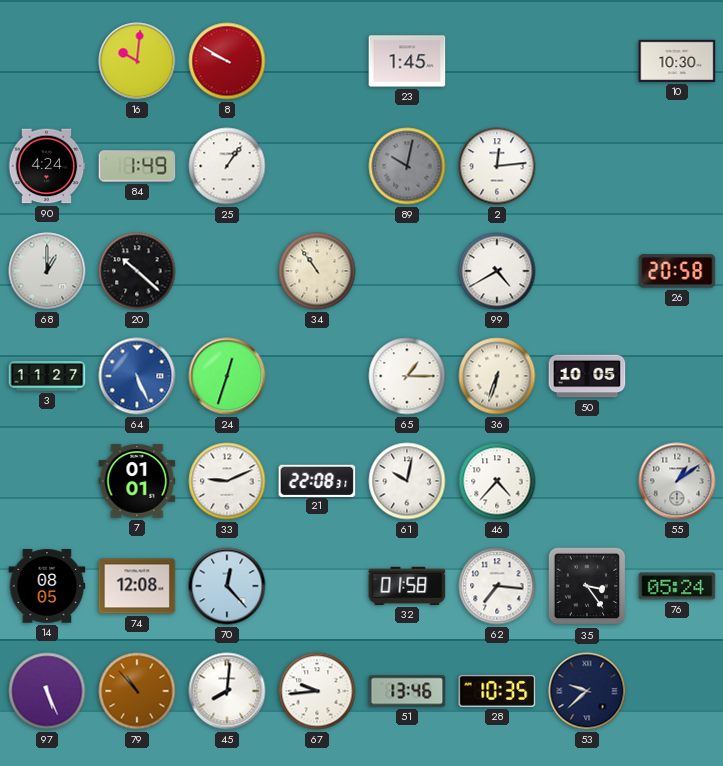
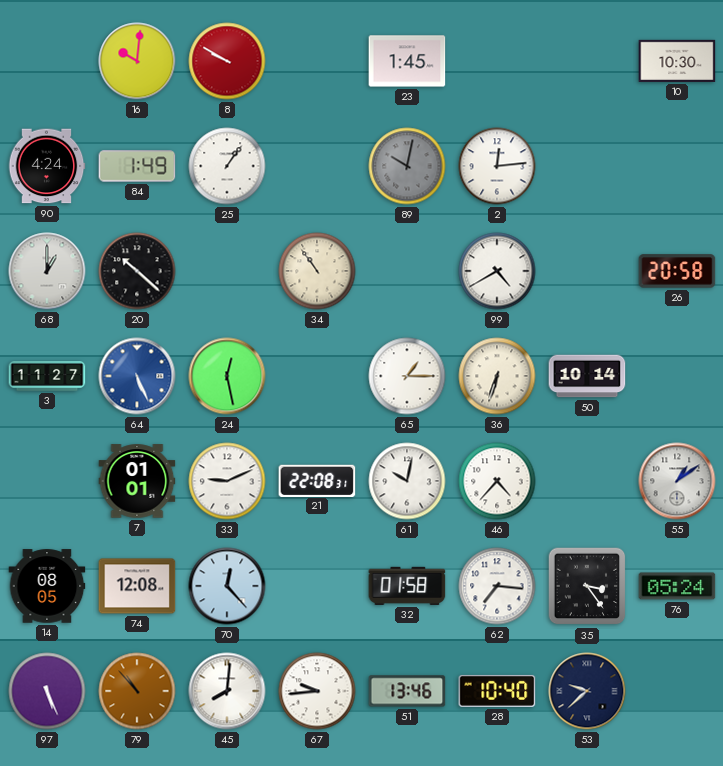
24: 12:33 -> 12:28 (227, 376)
50: 10:05 -> 10:14 (587, 376)
28: 10:35 -> 10:40 (497, 691)
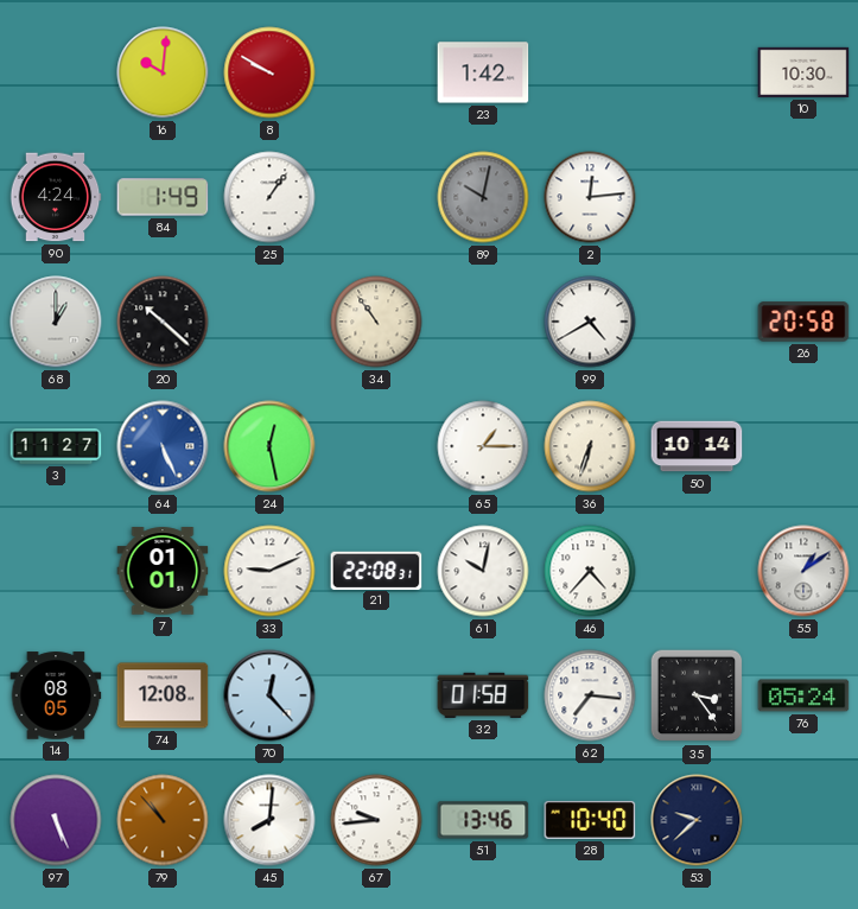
23: 1:45 -> 1:42 (483, 72)
